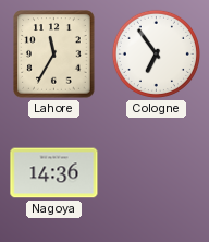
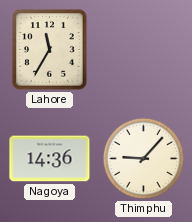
Cologne: 6:54 -> none (156, 53)
Thimphu: none -> 9:07 (143, 158)
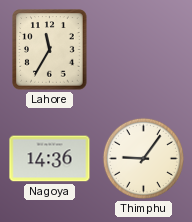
Thimphu: 9:07 -> 9:06 (143, 158)
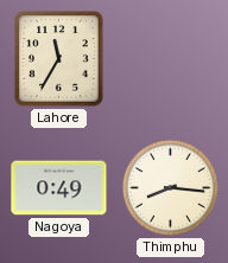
Nagoya: 14:36 -> 0:49 (59, 188)
Thimphu: 9:06 -> 8:16 (170, 187)
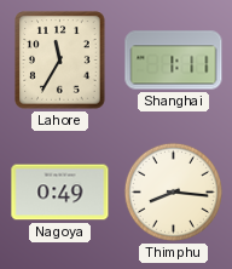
Shanghai: none -> 1:11 (174, 61)
